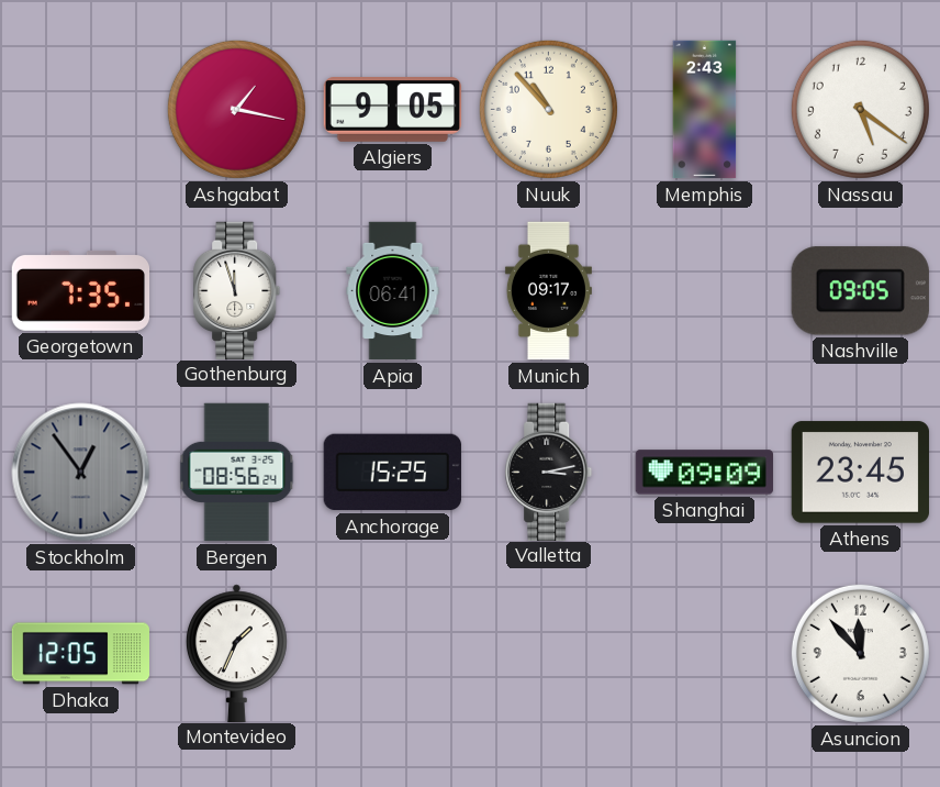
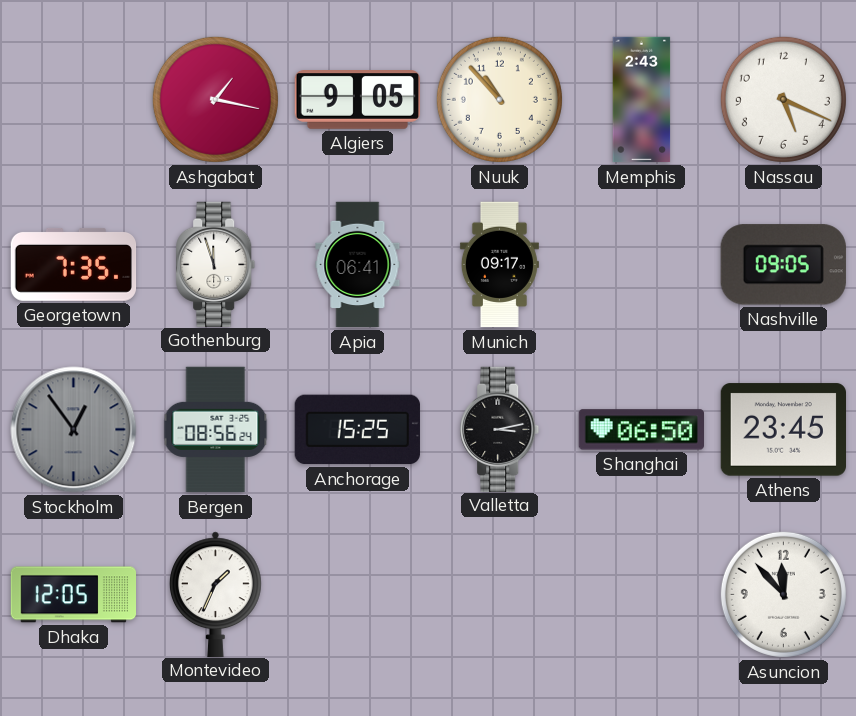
Nassau: 5:21 -> 5:19 (783, 99)
Shanghai: 09:09 -> 06:50 (641, 430)
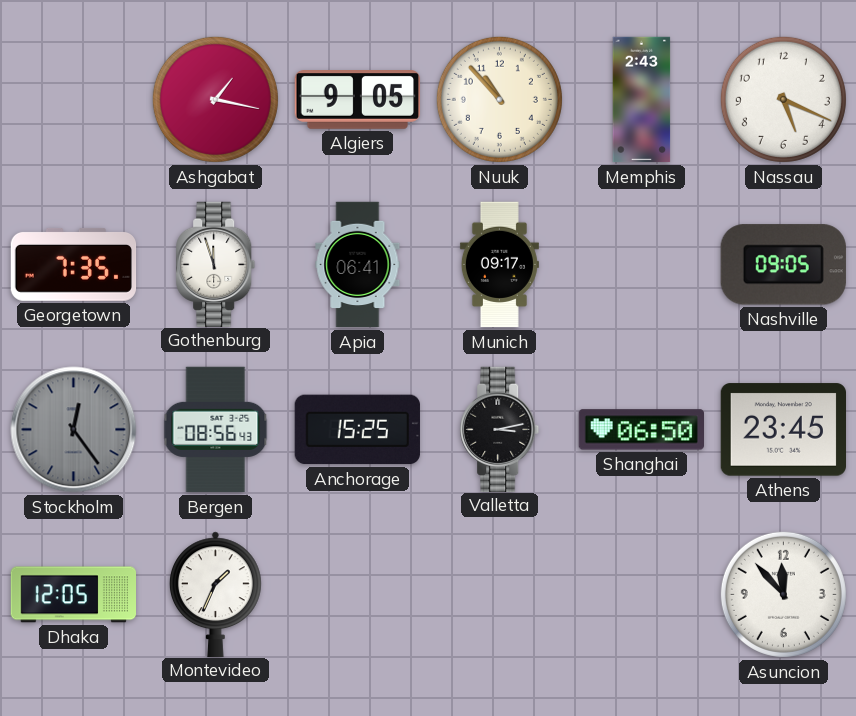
Stockholm: 12:54 -> 12:24 (74, 430)
Bergen: 08:56:24 -> 08:56:43 (216, 430)
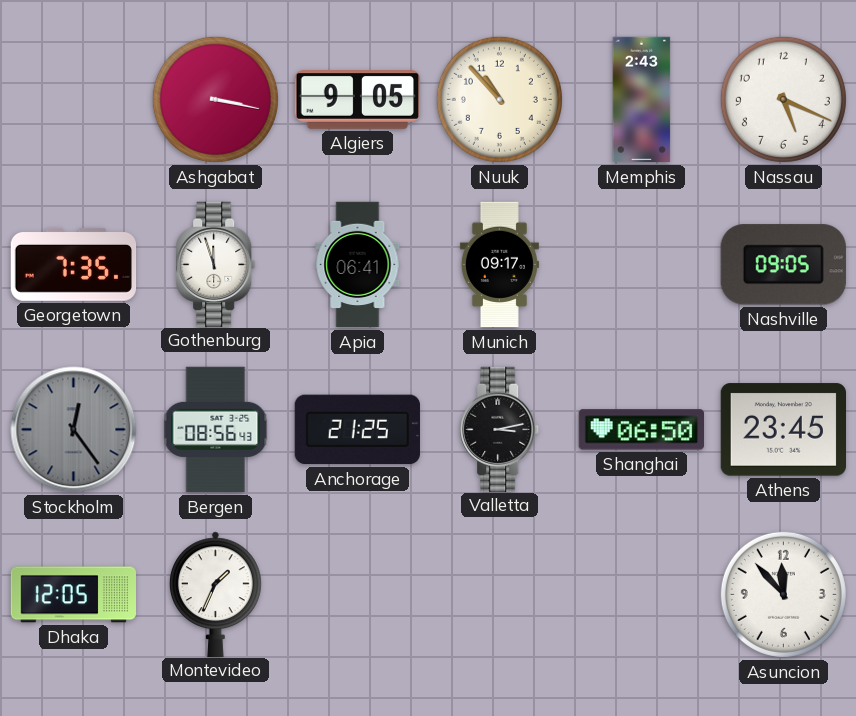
Ashgabat: 1:17 -> 3:17 (215, 99)
Anchorage: 15:25 -> 21:25 (357, 430)
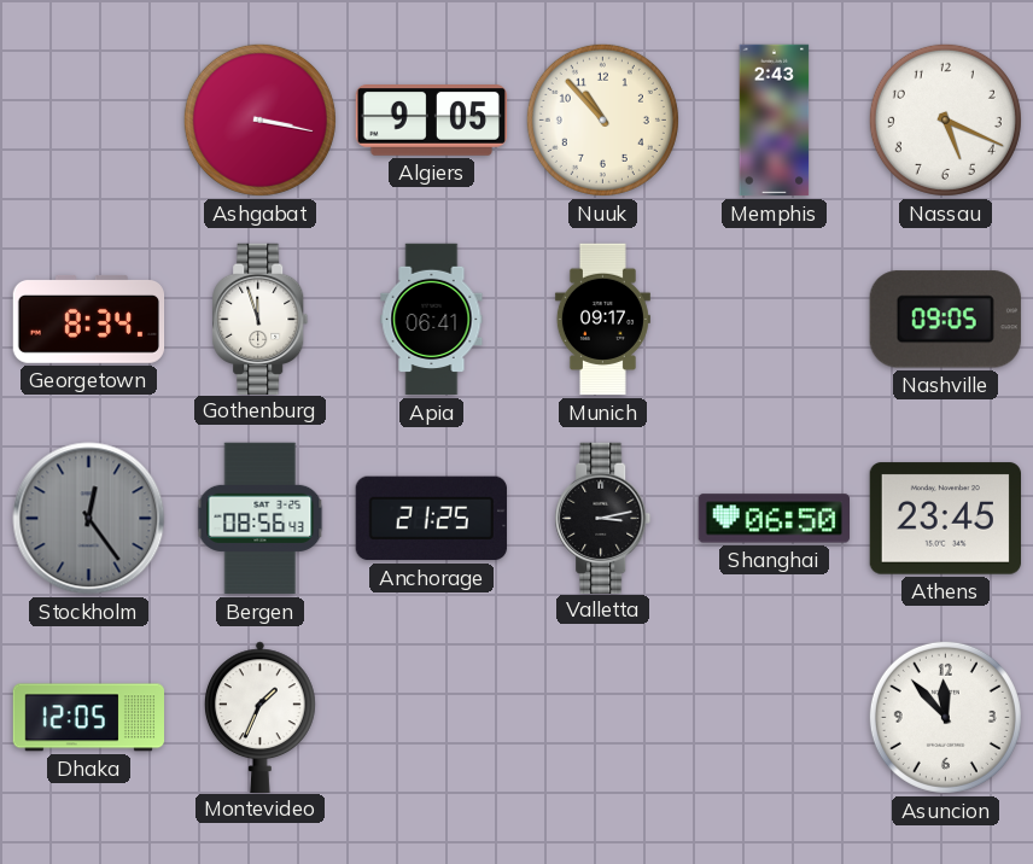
Georgetown: 7:35 -> 8:34 (89, 320)
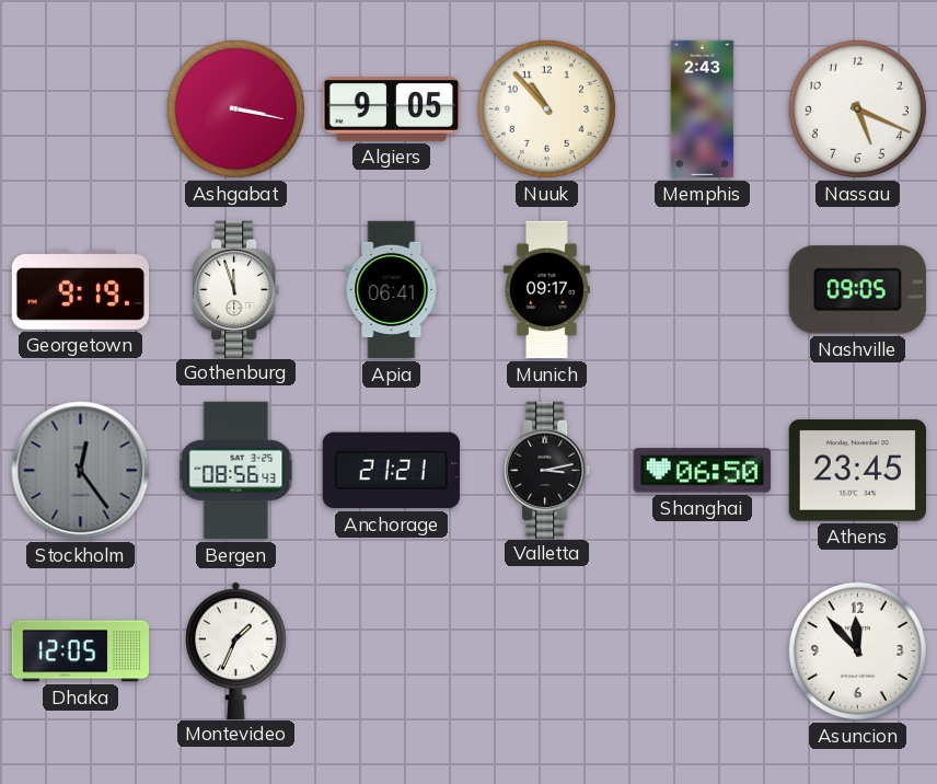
Georgetown: 8:34 -> 9:19 (81, 290)
Anchorage: 21:25 -> 21:21 (391, 471)
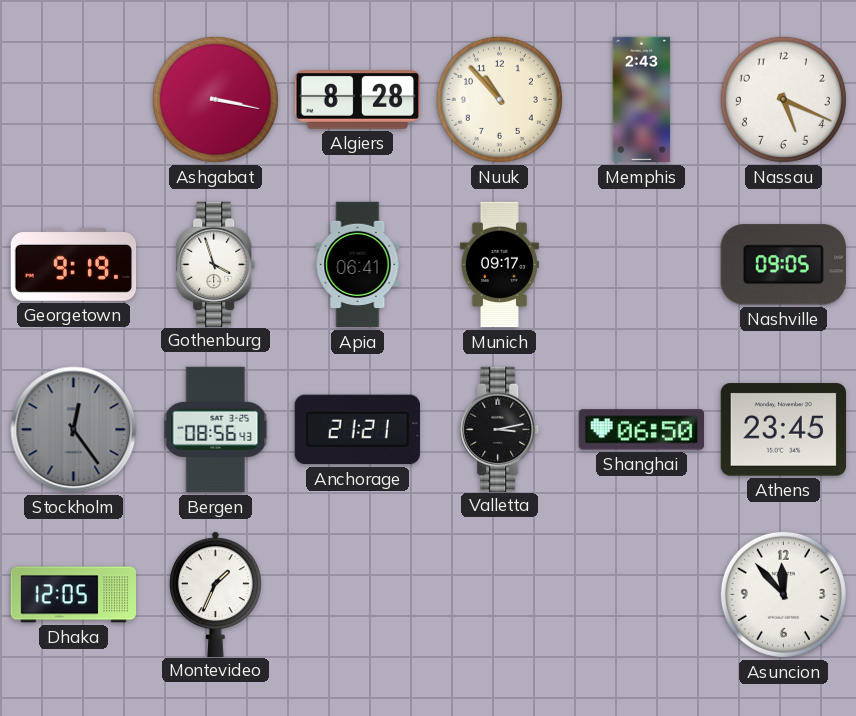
Algiers: 9:05 -> 8:28 (358, 100)
Gothenburg: 11:57 -> 3:57 (216, 264)
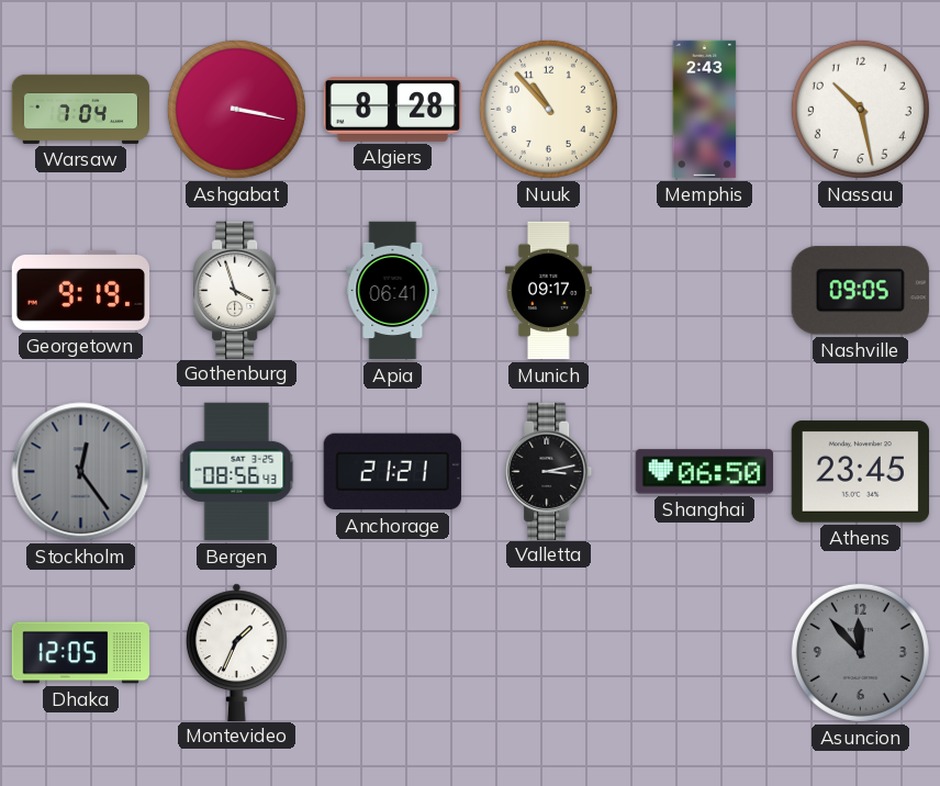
Warsaw: none -> 7:04 (81, 109)
Nassau: 5:19 -> 10:28 (860, 109)
Asuncion dial: white -> grey (860, 652)
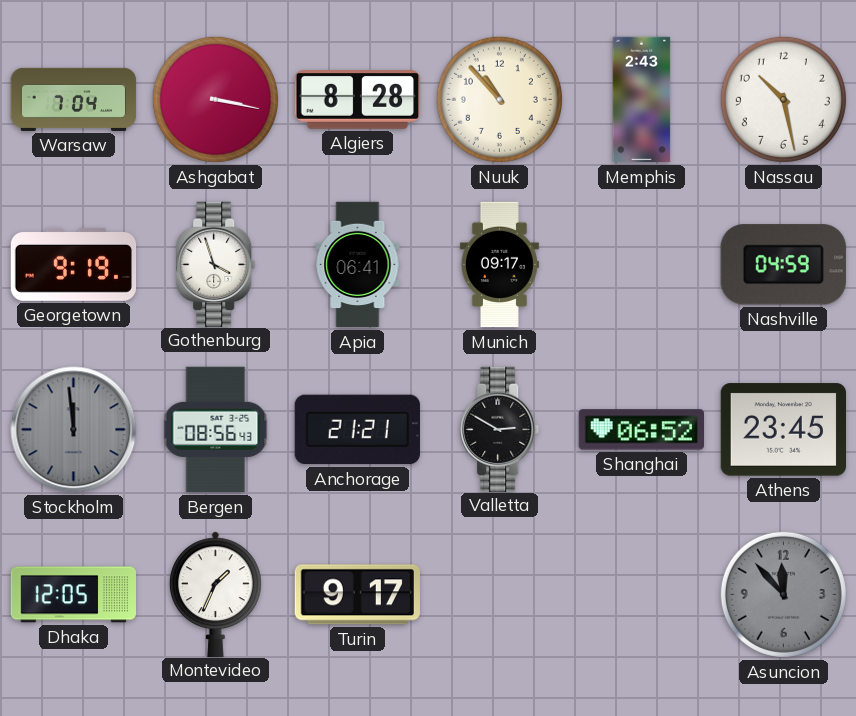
Nashville: 09:05 -> 04:59 (783, 265)
Stockholm: 12:24 -> 11:59 (74, 430)
Valletta: 3:13 -> 2:50 (500, 429)
Shanghai: 06:50 -> 06:52 (641, 430)
Turin: none -> 9:17 (357, 595)
